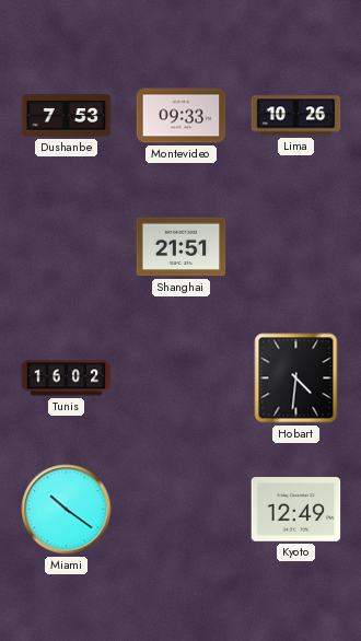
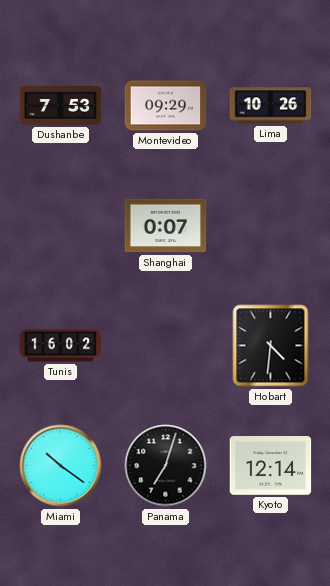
Montevideo: 09:33 -> 09:29 (166, 106)
Shanghai: 21:51 -> 0:07 (166, 226)
Panama: none -> 7:03 (166, 466)
Kyoto: 12:49 -> 12:14 (271, 466)
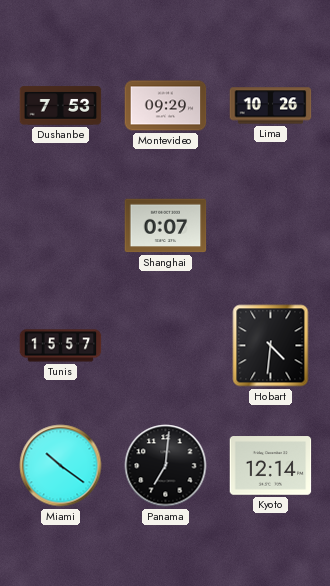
Tunis: 16:02 -> 15:57 (61, 346)
Panama: 7:03 -> 7:01 (166, 466)
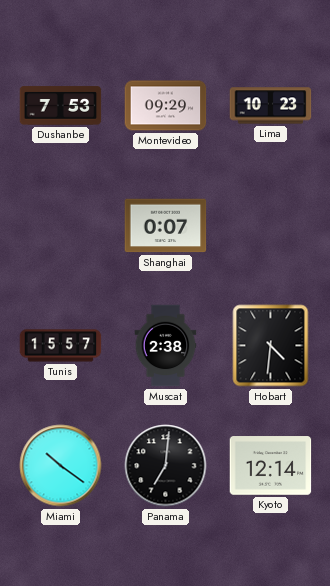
Lima: 10:26 -> 10:23 (271, 106)
Muscat: none -> 2:38 (166, 346)
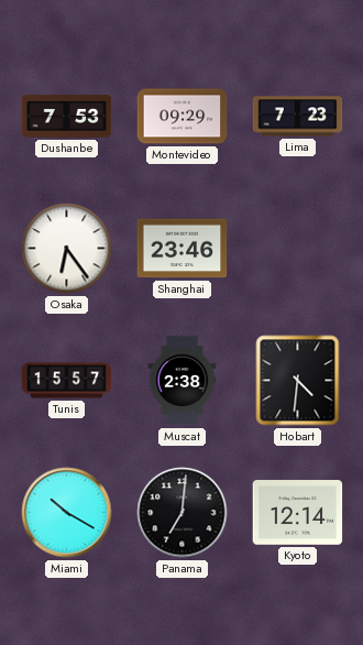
Lima: 10:23 -> 7:23 (298, 117)
Osaka: none -> 6:24 (67, 249)
Shanghai: 0:07 -> 23:46 (183, 249)
Miami: 10:21 -> 10:20 (67, 513)
